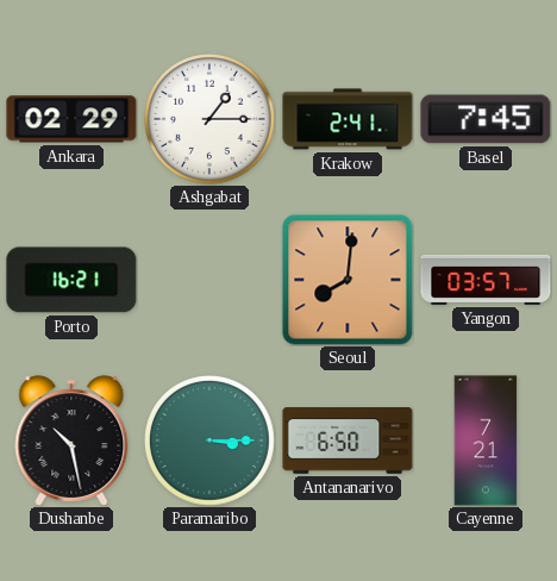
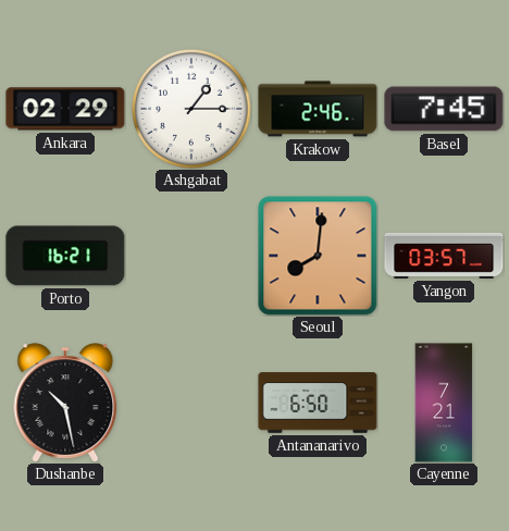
Krakow: 2:41 -> 2:46 (318, 109)
Paramaribo: 3:15 -> none (211, 442)
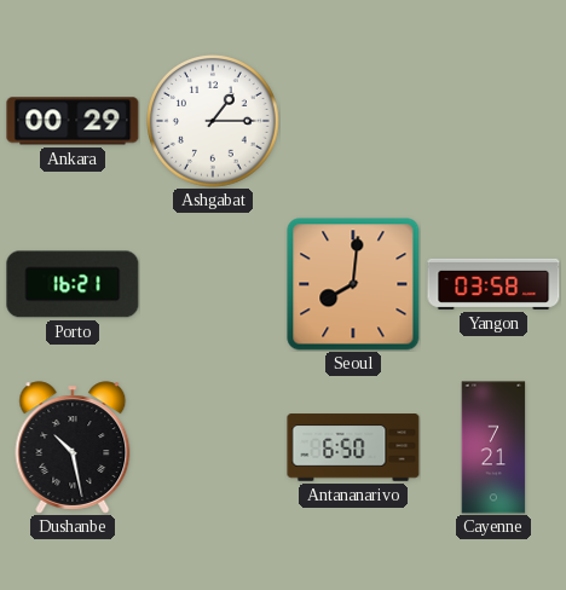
Ankara: 02:29 -> 00:29 (73, 121)
Krakow: 2:46 -> none (318, 109)
Basel: 7:45 -> none (444, 109)
Yangon: 03:57 -> 03:58 (493, 284)
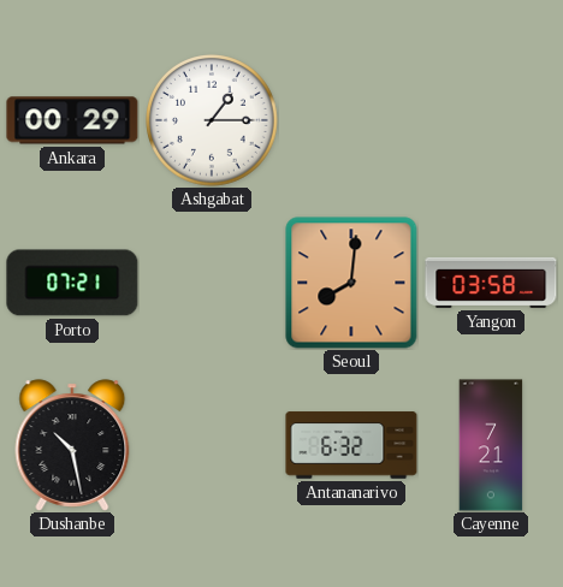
Porto: 16:21 -> 07:21 (72, 283)
Antananarivo: 6:50 -> 6:32 (351, 445)
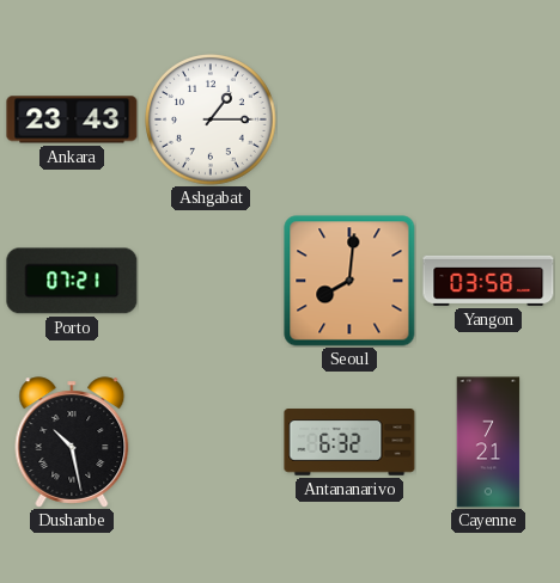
Ankara: 00:29 -> 23:43 (72, 119)
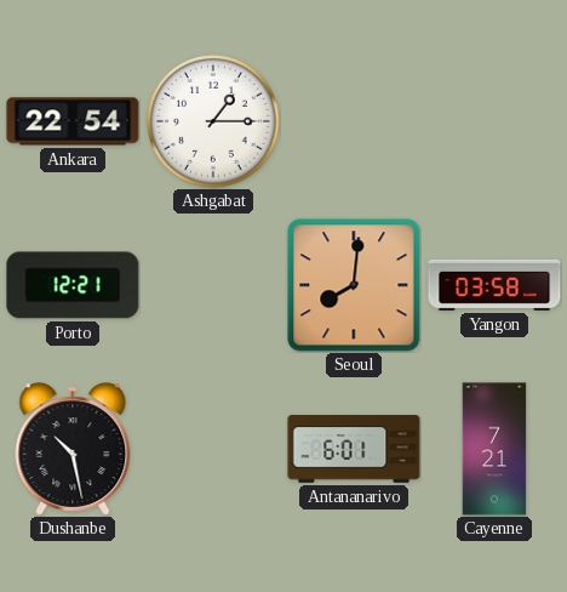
Ankara: 23:43 -> 22:54 (73, 121)
Porto: 07:21 -> 12:21 (73, 285)
Antananarivo: 6:32 -> 6:01 (354, 449)
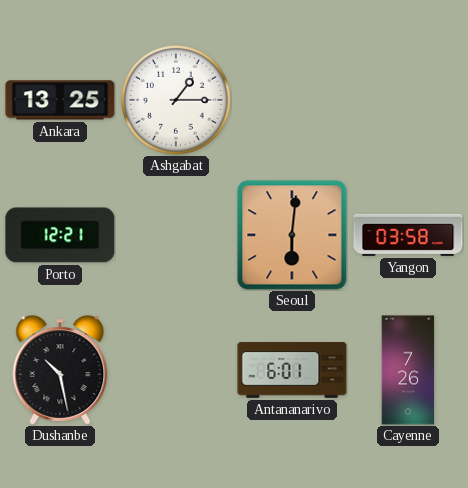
Ankara: 22:54 -> 13:25 (60, 100)
Seoul: 8:01 -> 6:01 (292, 235)
Cayenne: 7:21 -> 7:26 (408, 370)
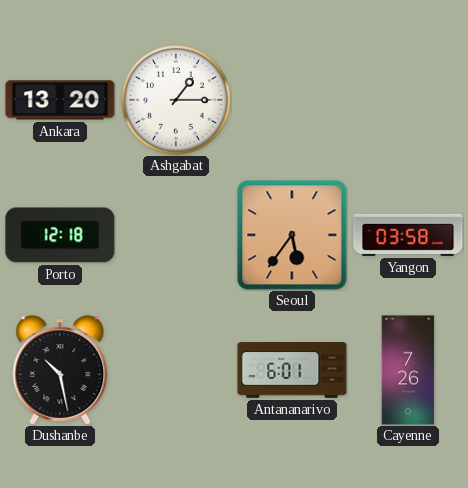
Ankara: 13:25 -> 13:20 (60, 100)
Porto: 12:21 -> 12:18 (60, 235)
Seoul: 6:01 -> 5:36 (292, 235)
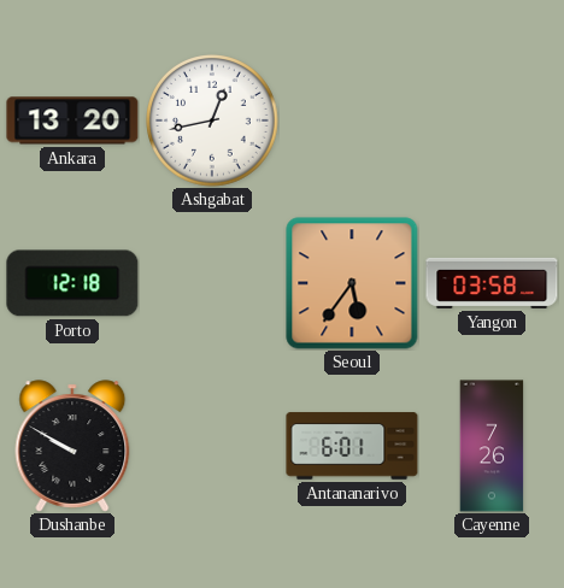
Ashgabat: 1:15 -> 12:43 (213, 122)
Dushanbe: 10:28 -> 9:50 (72, 446)
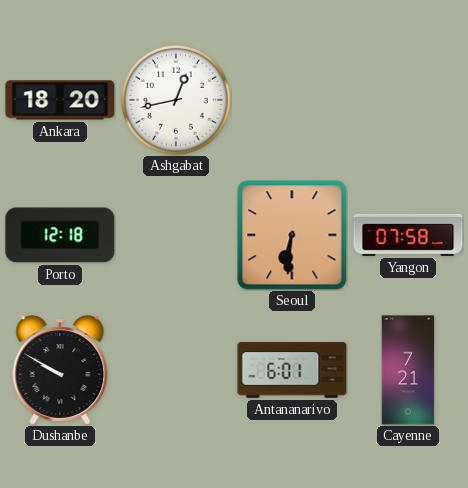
Ankara: 13:20 -> 18:20 (60, 100)
Seoul: 5:36 -> 6:31 (292, 235)
Yangon: 03:58 -> 07:58 (408, 235)
Cayenne: 7:26 -> 7:21 (408, 370)
